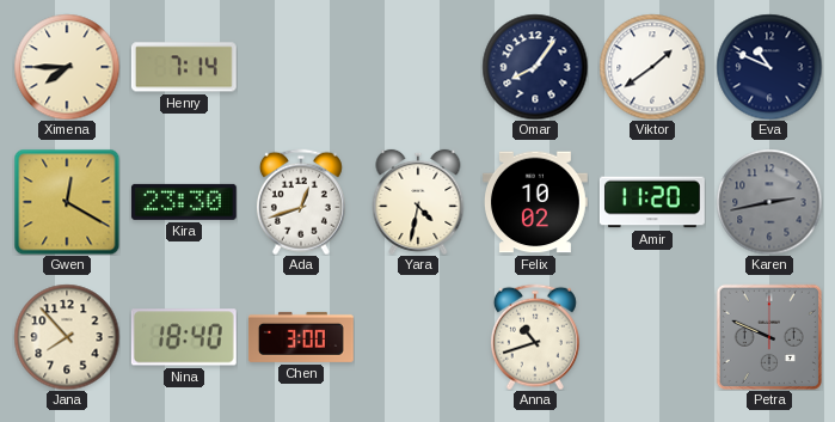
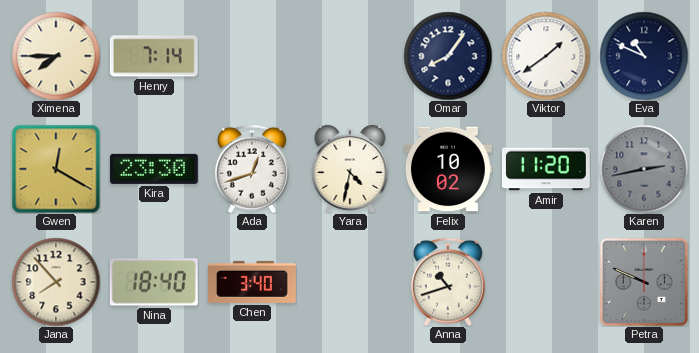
Chen: 3:00 -> 3:40 (252, 282)
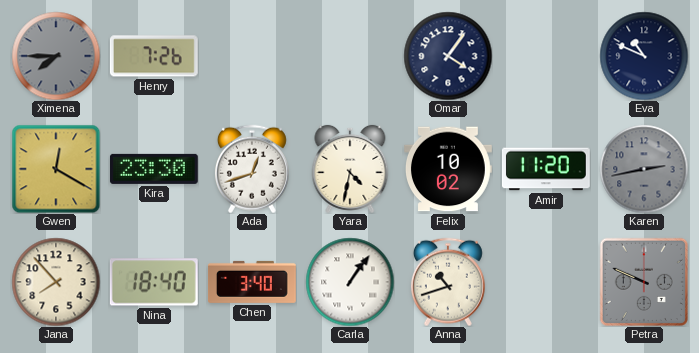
Ximena dial: cream -> grey (56, 56)
Henry: 7:14 -> 7:26 (154, 56)
Omar: 8:06 -> 4:06 (448, 56)
Viktor: 1:39 -> none (546, 56)
Carla: none -> 1:06 (350, 282)
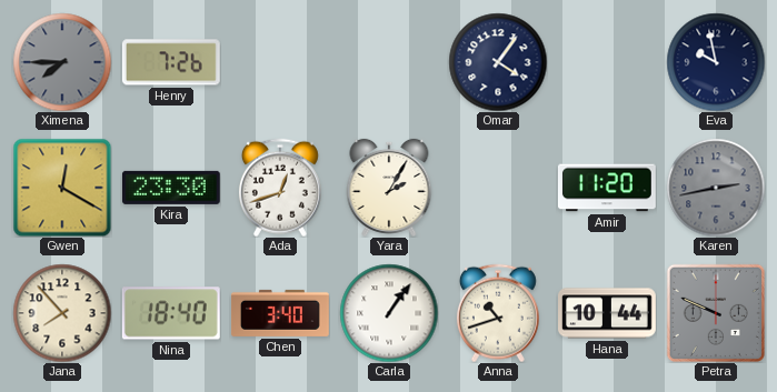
Eva: 10:49 -> 9:58 (716, 62)
Yara: 4:32 -> 2:05 (389, 188)
Felix: 10:02 -> none (448, 169)
Hana: none -> 10:44 (608, 313)
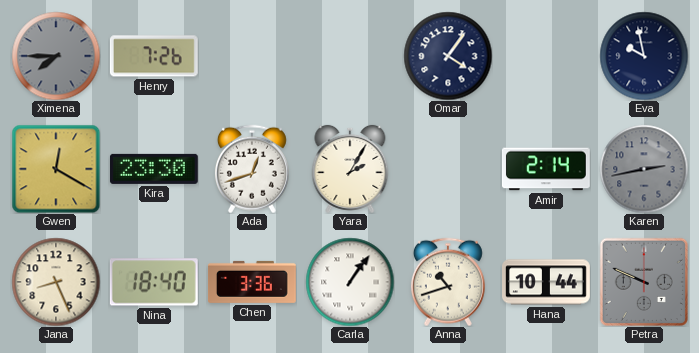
Amir: 11:20 -> 2:14 (546, 169)
Jana: 7:53 -> 8:26 (56, 282)
Chen: 3:40 -> 3:36 (252, 282)
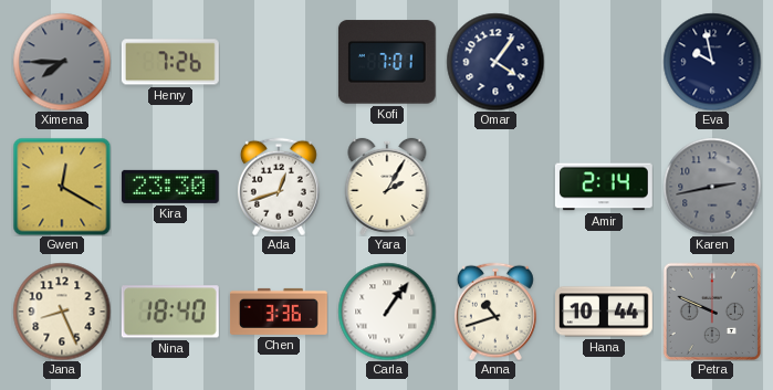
Kofi: none -> 7:01 (387, 62)
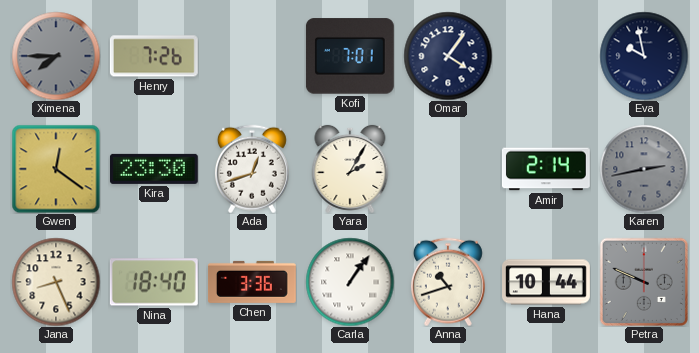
Gwen: 12:20 -> 12:21 (56, 169)
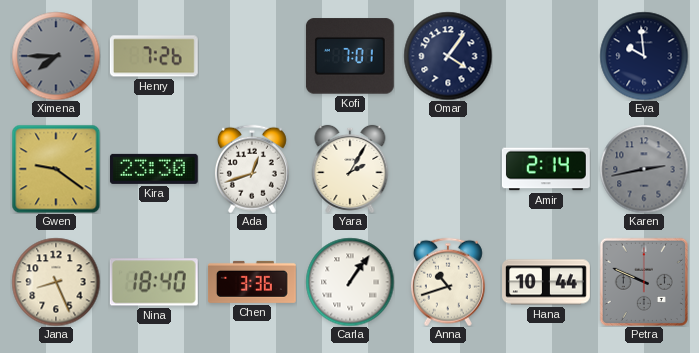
Eva: 9:58 -> 9:59 (644, 56)
Gwen: 12:21 -> 9:21 (56, 169)
